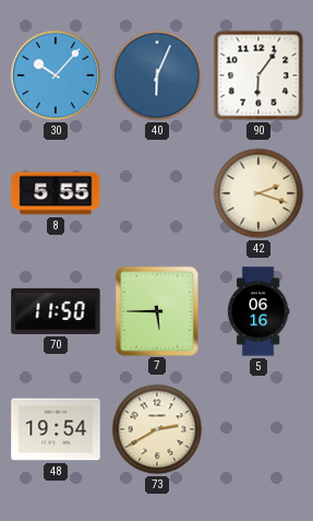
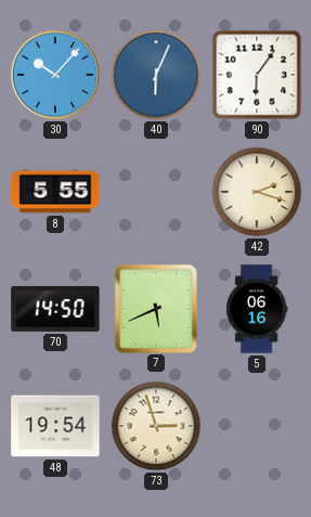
70: 11:50 -> 14:50 (55, 309)
7: 5:45 -> 5:41 (155, 308)
73: 2:40 -> 2:57 (156, 426)
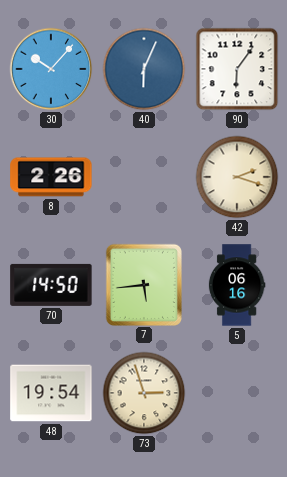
8: 5:55 -> 2:26 (51, 177)
7: 5:41 -> 5:44 (143, 284)
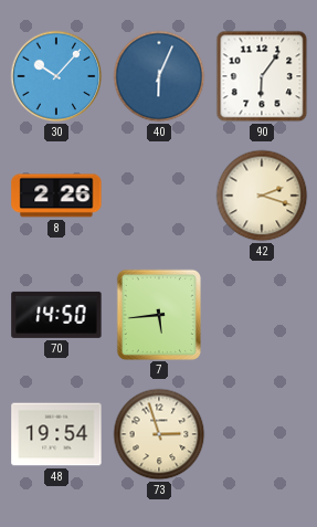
5: 06:16 -> none (237, 285)
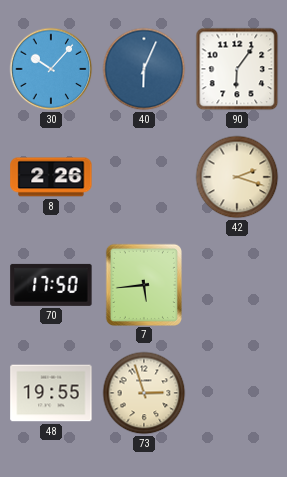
70: 14:50 -> 17:50 (51, 285)
48: 19:54 -> 19:55 (51, 393)
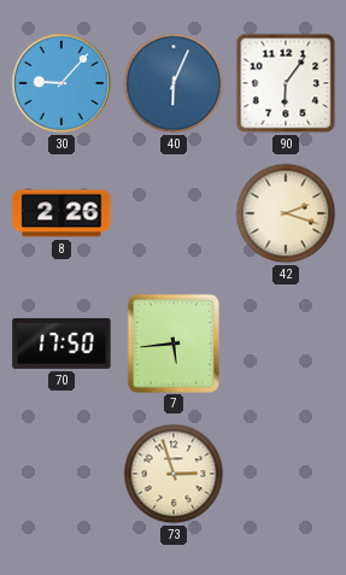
30: 10:07 -> 9:07 (61, 83)
48: 19:55 -> none (51, 393)
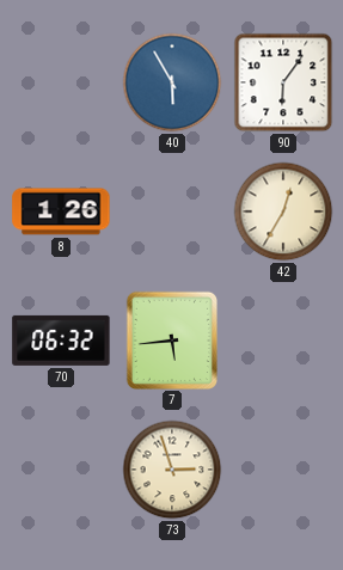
30: 9:07 -> none (61, 83)
40: 6:04 -> 5:55 (172, 82)
8: 2:26 -> 1:26 (61, 212)
42: 2:18 -> 12:35 (283, 212)
70: 17:50 -> 06:32 (61, 341)
